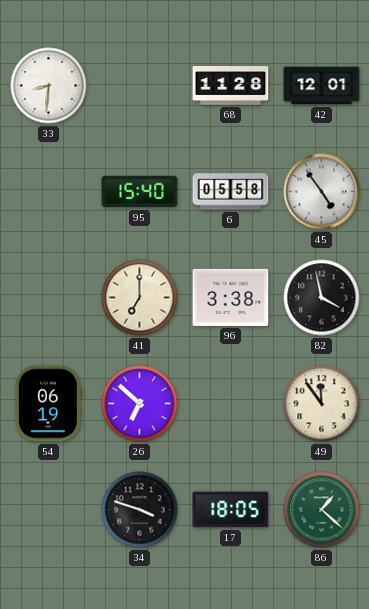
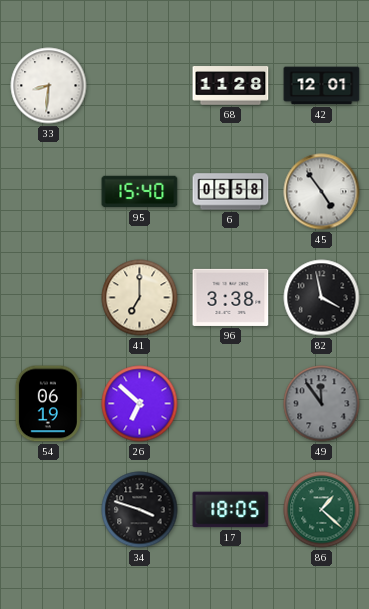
49 dial: cream -> grey (322, 404)
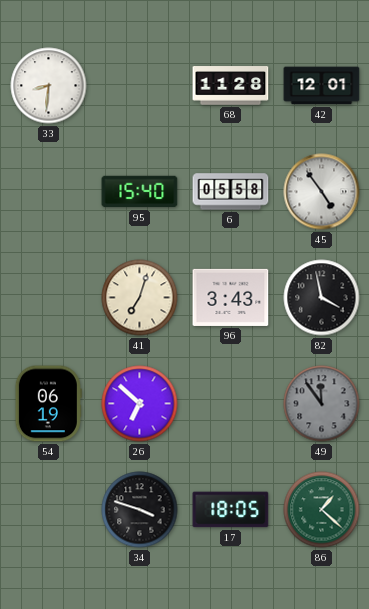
41: 7:00 -> 7:03 (140, 298)
96: 3:38 -> 3:43 (231, 297)
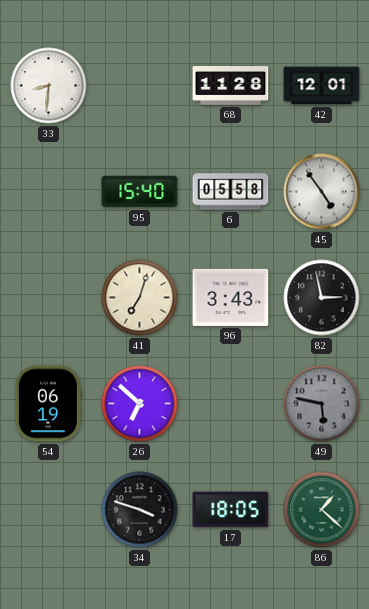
82: 3:58 -> 2:58 (322, 298)
49: 11:54 -> 5:47 (322, 404)
